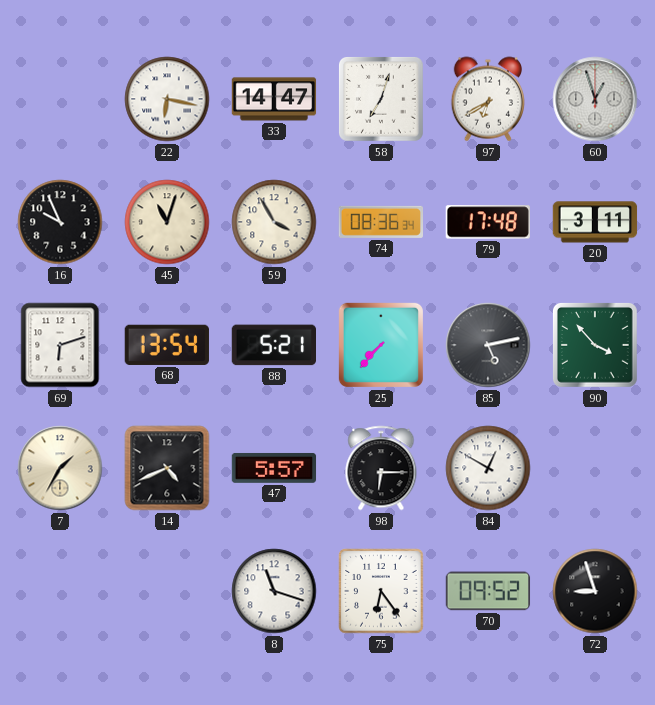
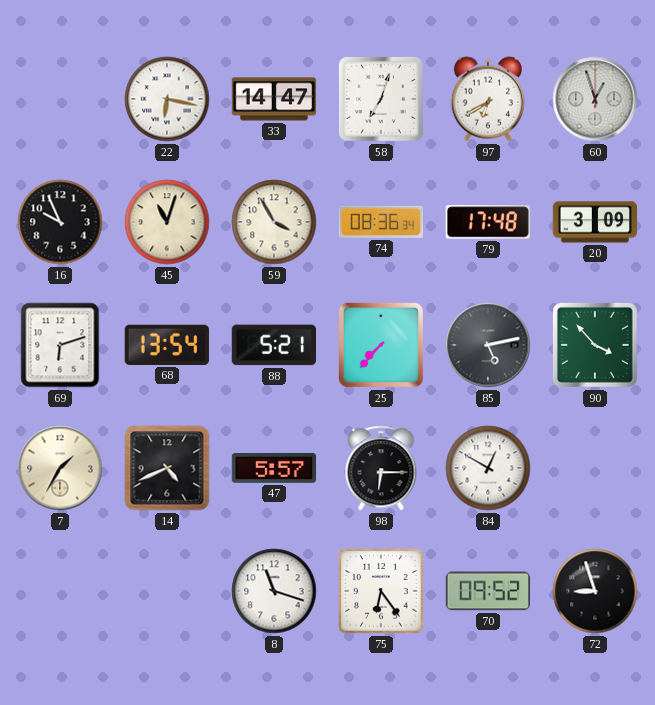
20: 3:11 -> 3:09 (595, 222)
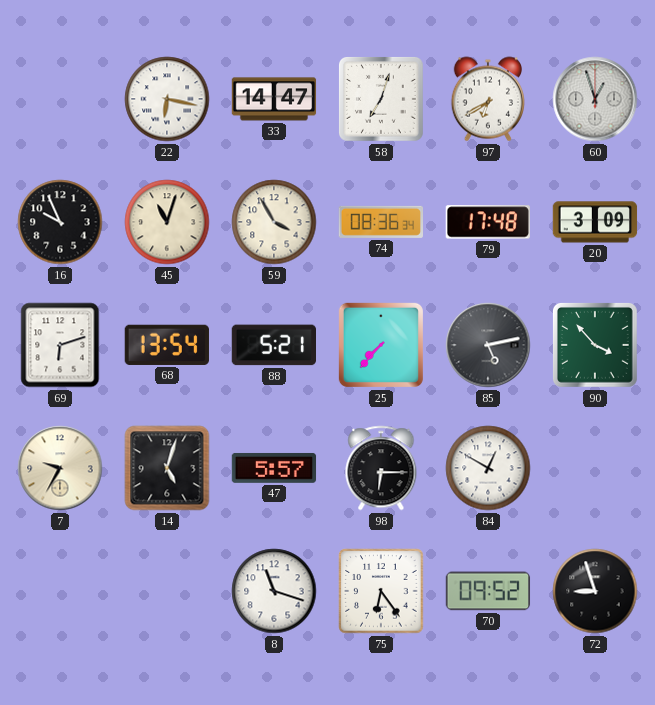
7: 1:35 -> 9:35 (60, 468)
14: 4:41 -> 5:03 (167, 468)
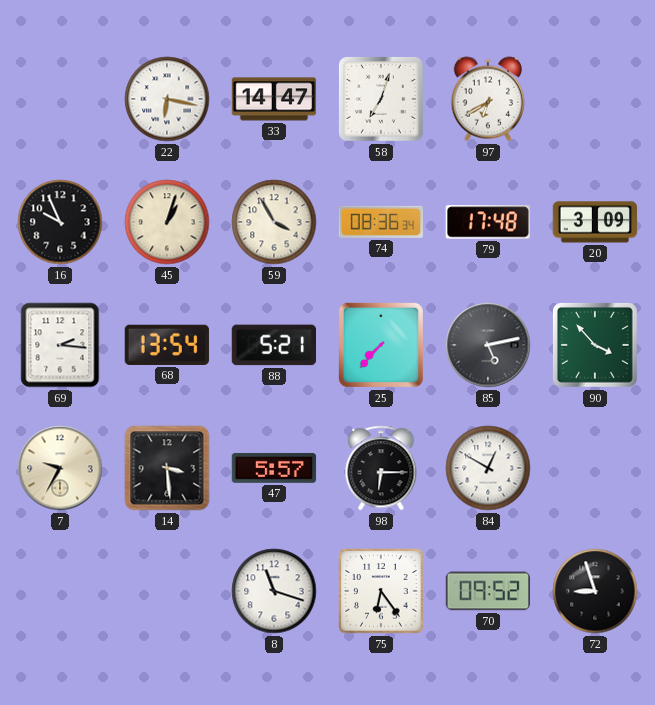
60: 12:57 -> none (595, 99)
45: 11:03 -> 1:03 (167, 222)
69: 6:12 -> 2:16 (60, 345)
14: 5:03 -> 3:29 (167, 468)
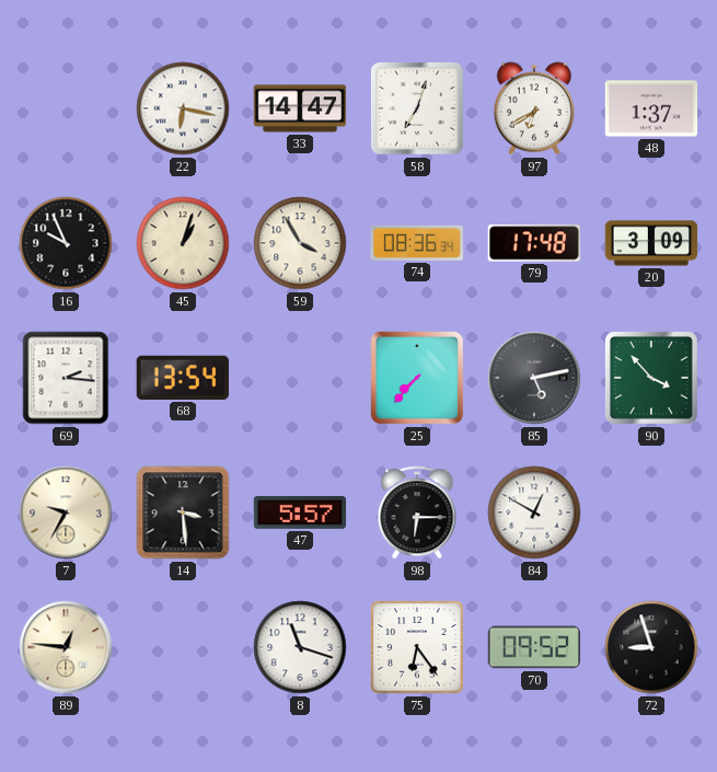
48: none -> 1:37 (651, 108)
88: 5:21 -> none (273, 345)
89: none -> 12:46 (66, 647)
